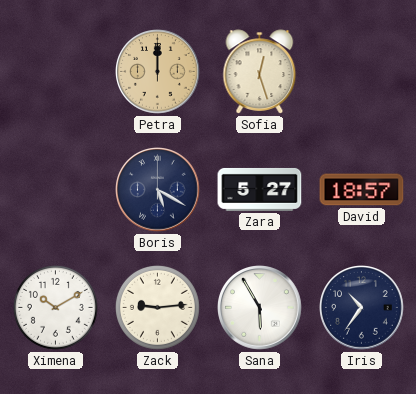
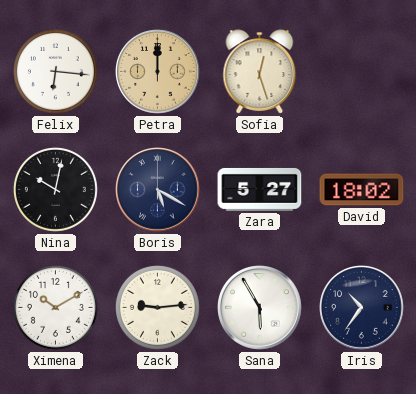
Felix: none -> 6:16 (55, 71)
Nina: none -> 10:02 (55, 189)
David: 18:57 -> 18:02 (362, 190)
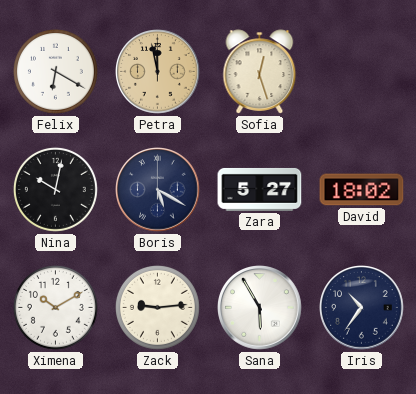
Felix: 6:16 -> 6:20 (55, 71)
Petra: 12:00 -> 11:58 (158, 72)
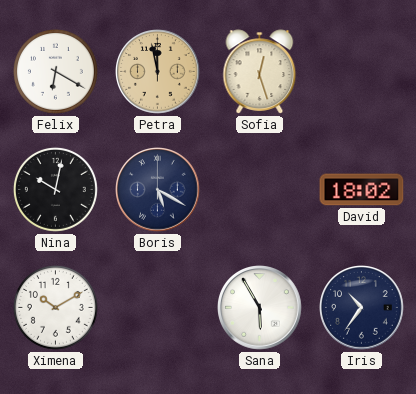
Zara: 5:27 -> none (260, 189)
Zack: 9:14 -> none (157, 307)
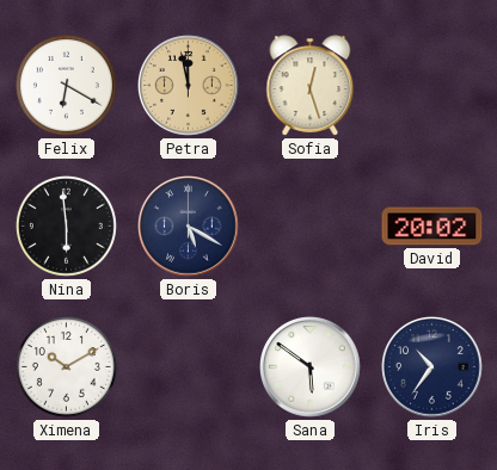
Nina: 10:02 -> 5:59 (66, 225)
David: 18:02 -> 20:02 (432, 227)
Sana: 5:55 -> 5:51 (311, 367)
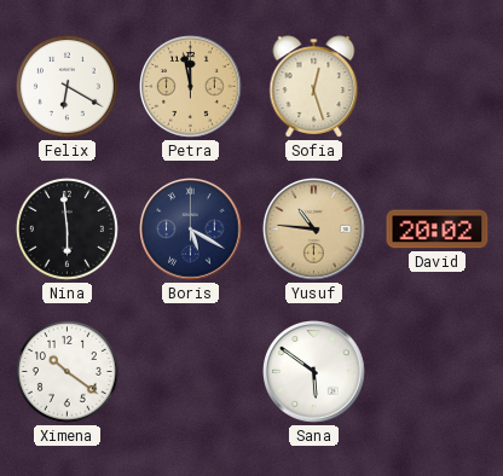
Yusuf: none -> 10:46 (314, 230)
Ximena: 10:10 -> 10:21 (67, 371)
Iris: 10:36 -> none (432, 367)
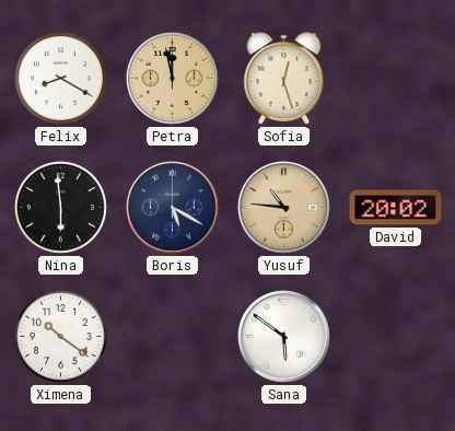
Felix: 6:20 -> 8:20 (60, 78)
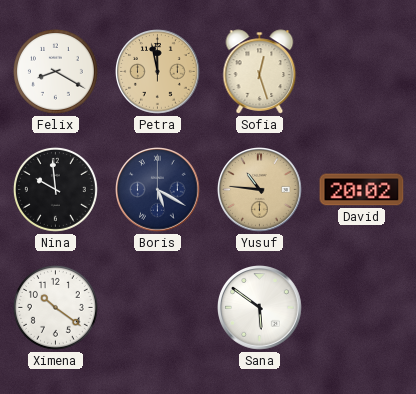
Nina: 5:59 -> 9:59 (55, 189)
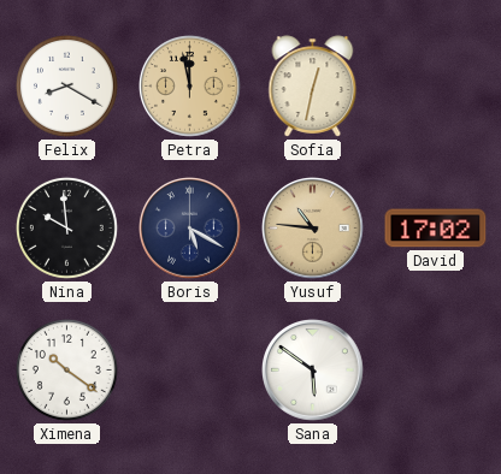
Sofia: 12:27 -> 12:32 (313, 87)
David: 20:02 -> 17:02 (436, 229)
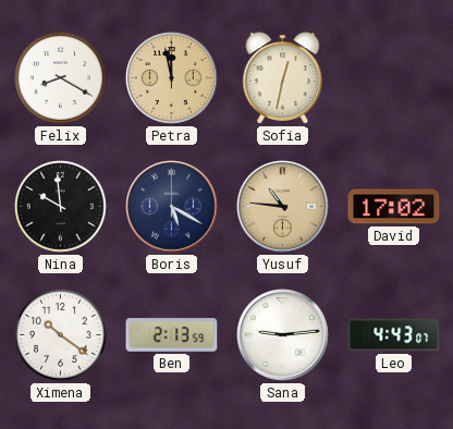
Ben: none -> 2:13 (172, 335)
Sana: 5:51 -> 9:14 (283, 335)
Leo: none -> 4:43 (394, 335)
